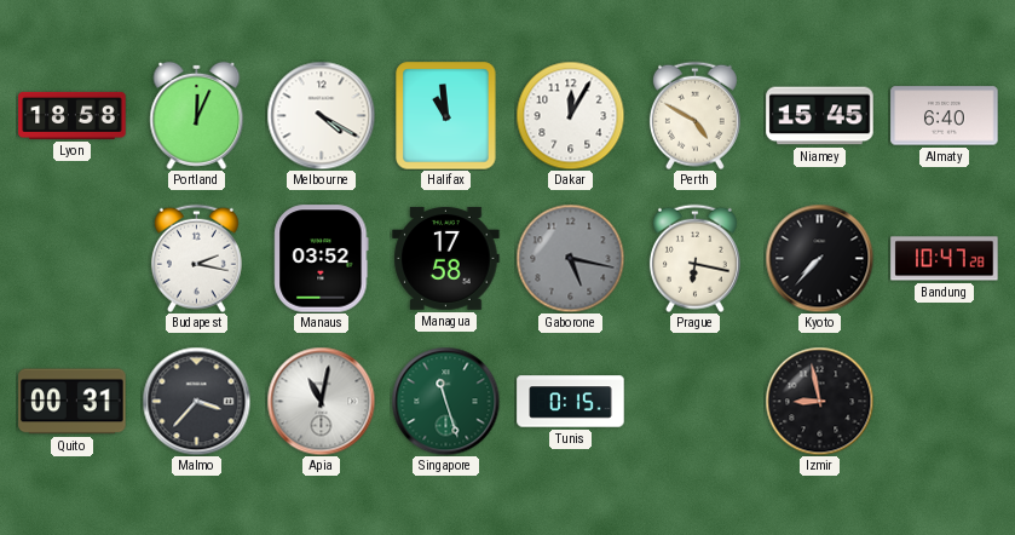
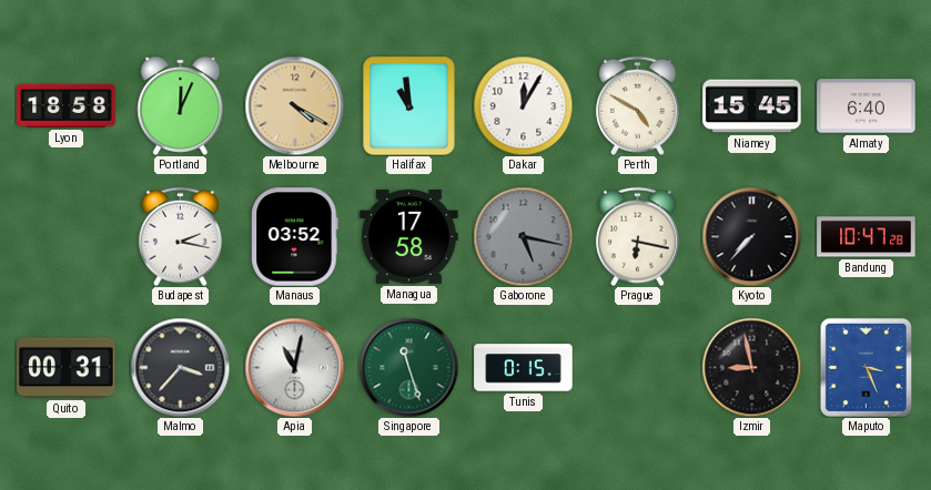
Melbourne dial: white -> champagne (294, 105)
Maputo: none -> 3:26 (866, 367)
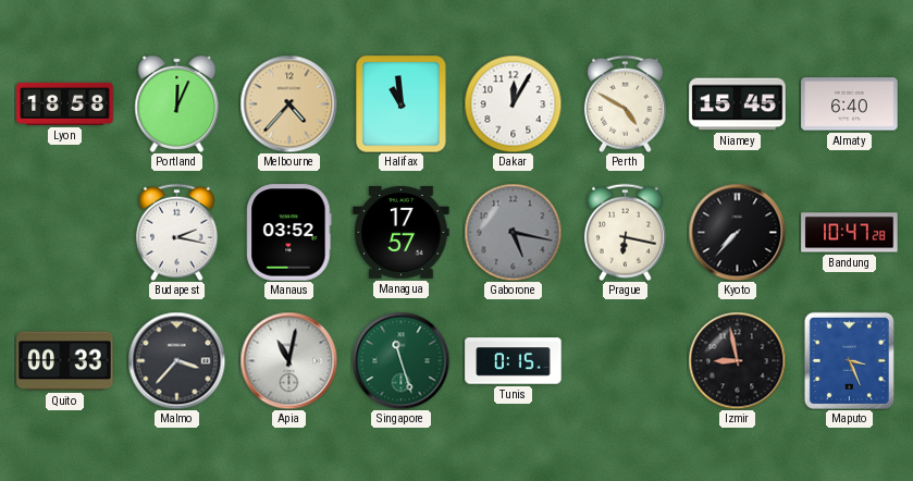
Melbourne: 4:20 -> 4:37 (288, 103)
Managua: 17:58 -> 17:57 (402, 232)
Quito: 00:31 -> 00:33 (65, 361)
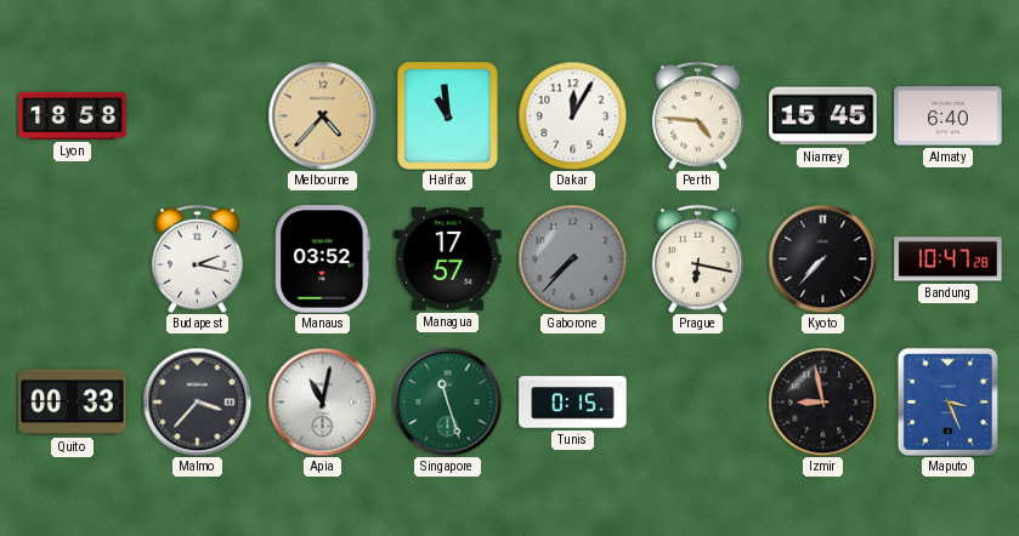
Portland: 12:04 -> none (177, 103)
Perth: 4:50 -> 4:46 (697, 115)
Gaborone: 5:17 -> 7:37 (572, 258)
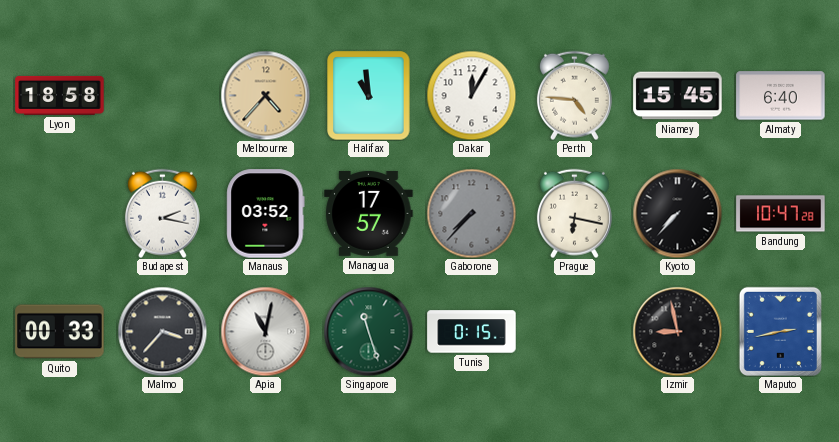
Maputo: 3:26 -> 2:43 (780, 331)
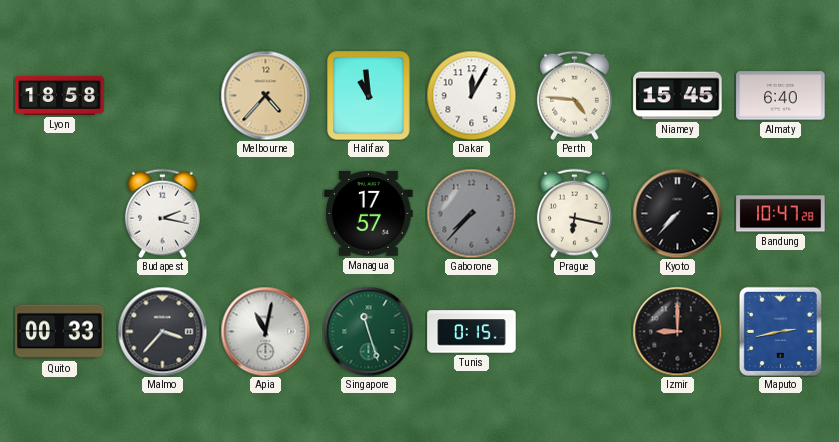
Manaus: 03:52 -> none (266, 214)
Izmir: 8:58 -> 9:00 (677, 331)
